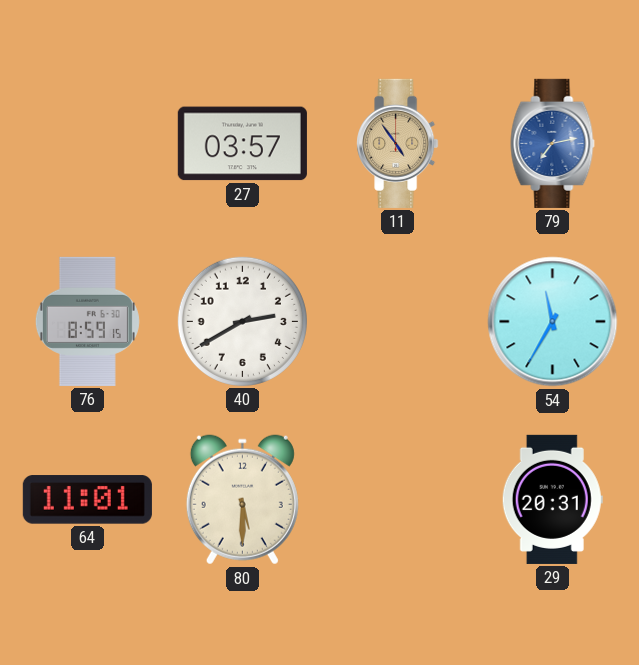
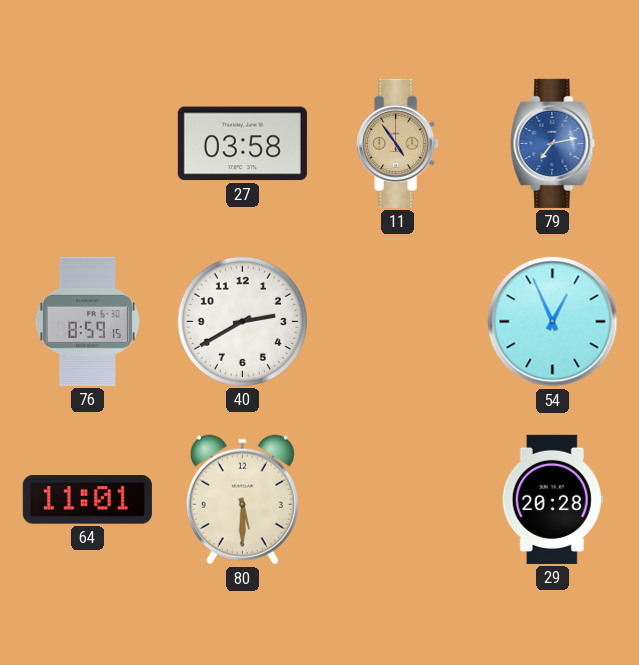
27: 03:57 -> 03:58 (242, 144)
54: 11:35 -> 12:56 (553, 322)
29: 20:31 -> 20:28 (552, 499)
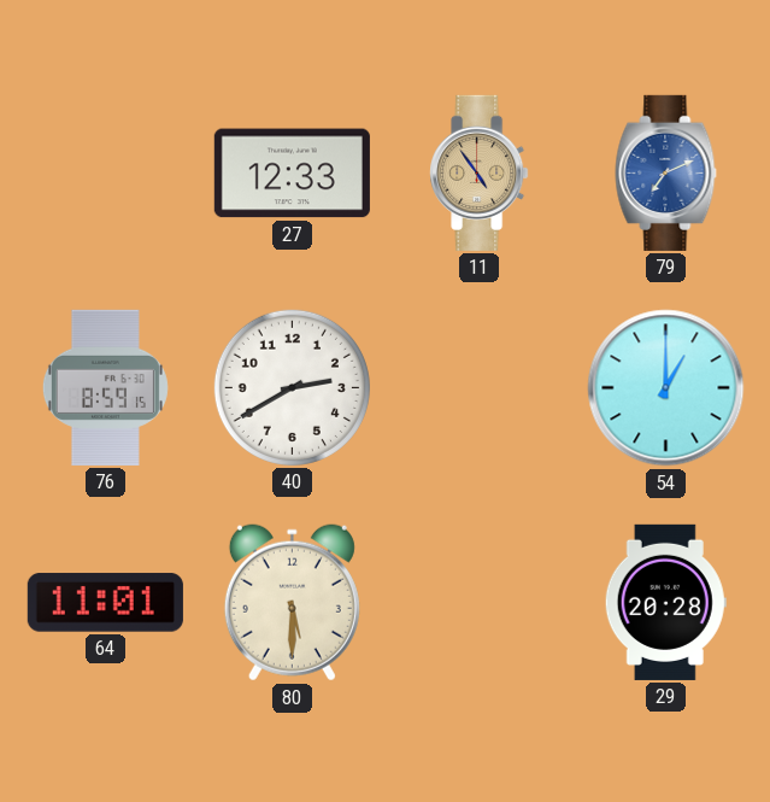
27: 03:58 -> 12:33 (292, 174)
79: 7:13 -> 7:11 (666, 172)
54: 12:56 -> 1:00 (666, 388)
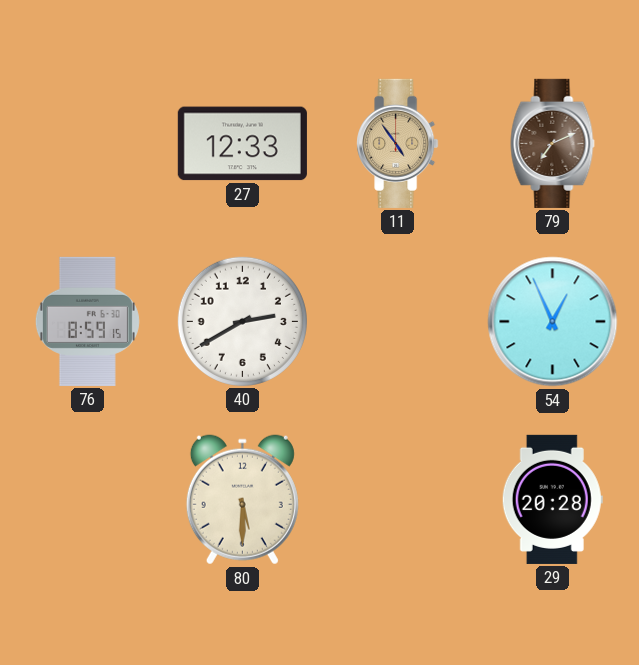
79 dial: blue -> brown (553, 143)
54: 1:00 -> 12:56 (553, 322)
64: 11:01 -> none (105, 603)
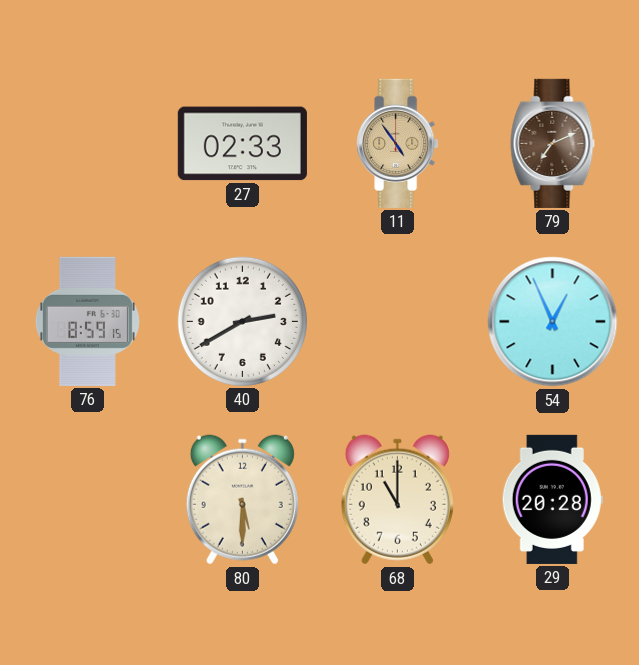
27: 12:33 -> 02:33 (242, 144)
68: none -> 11:00 (397, 500)
